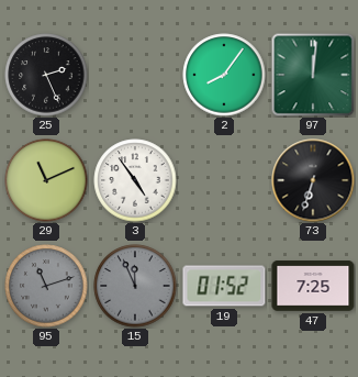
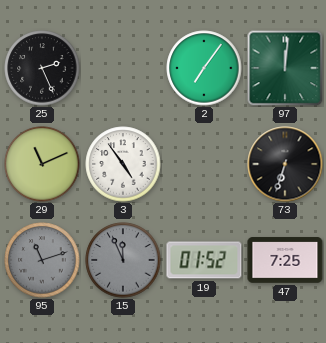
2: 8:06 -> 7:06 (204, 68)
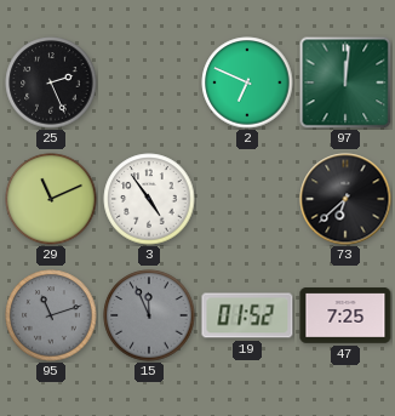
2: 7:06 -> 6:49 (247, 82)
73: 6:33 -> 6:38 (345, 199)
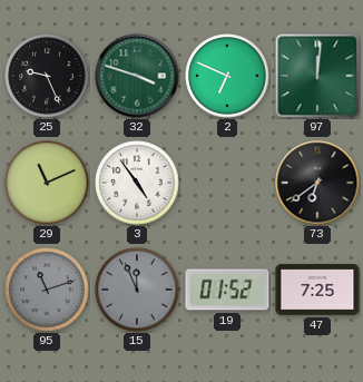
25: 2:26 -> 9:26 (47, 76)
32: none -> 3:48 (137, 76)
73: 6:38 -> 6:39 (317, 183)
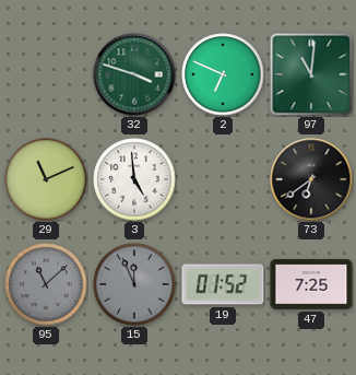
25: 9:26 -> none (47, 76)
97: 12:01 -> 11:01 (311, 74)
3: 4:54 -> 4:59 (134, 179)
95: 11:12 -> 11:08 (46, 284)
